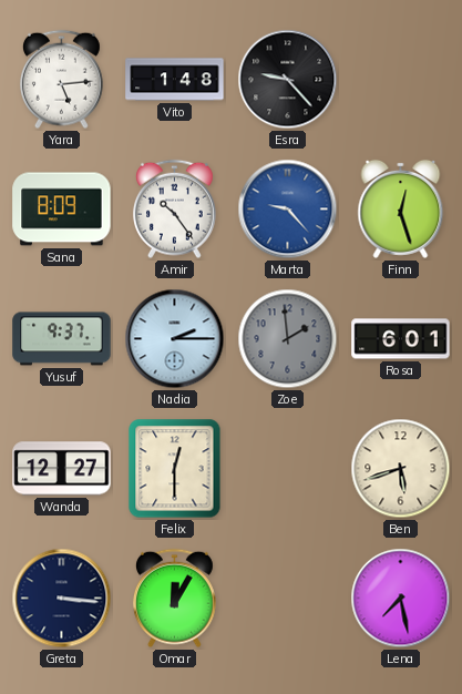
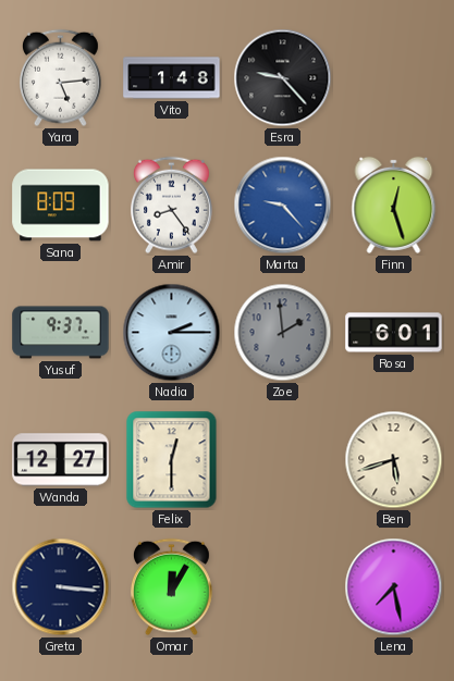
Amir: 10:24 -> 8:24 (172, 206)
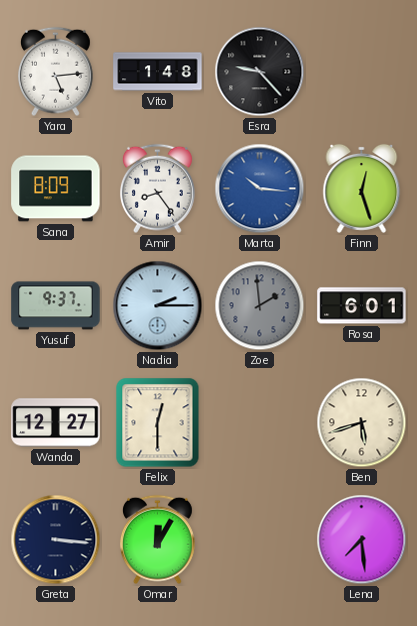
Marta: 9:23 -> 10:16 (260, 189)
Lena: 7:28 -> 7:29 (362, 540)
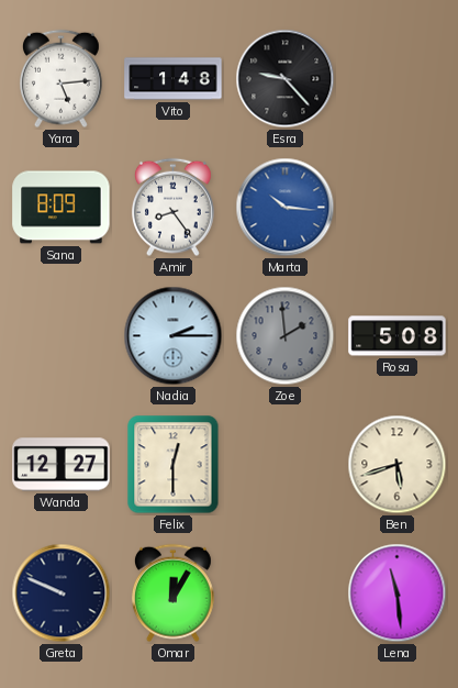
Finn: 12:27 -> none (362, 188)
Yusuf: 9:37 -> none (56, 306)
Rosa: 6:01 -> 5:08 (398, 336)
Greta: 3:16 -> 9:49 (62, 593)
Lena: 7:29 -> 11:29 (398, 593)
